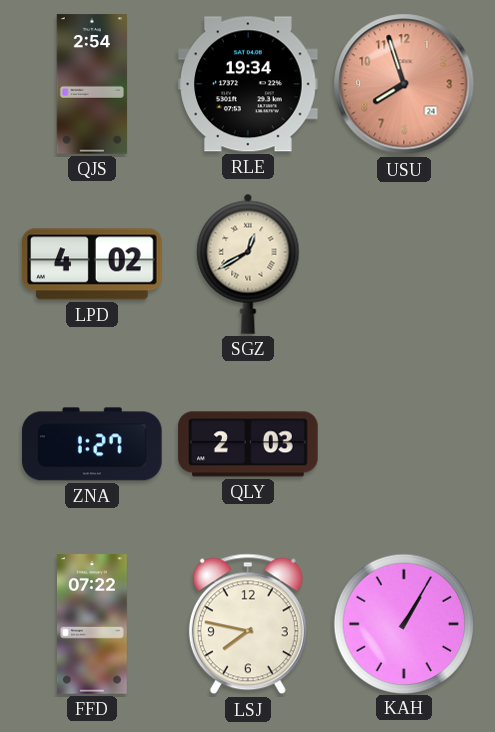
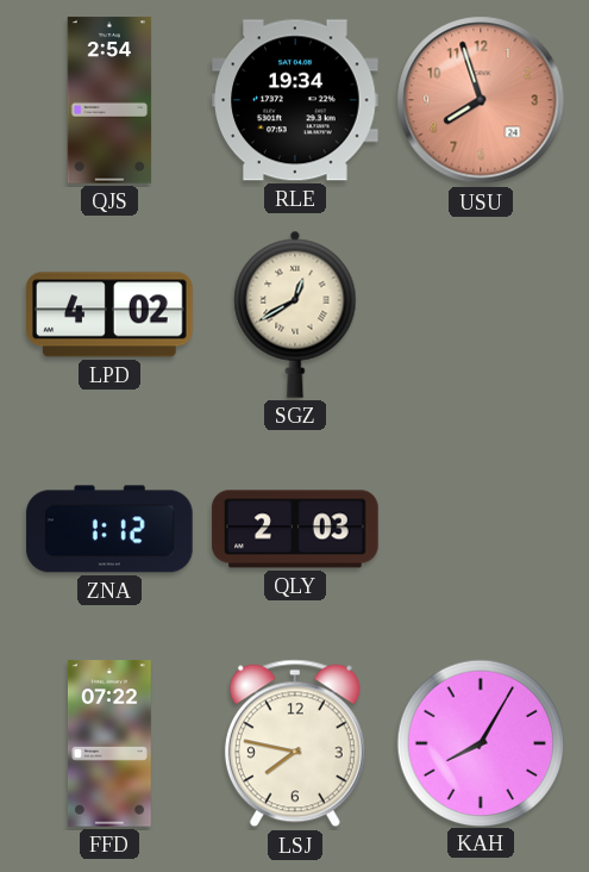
ZNA: 1:27 -> 1:12 (109, 529)
KAH: 1:05 -> 8:05 (480, 742)
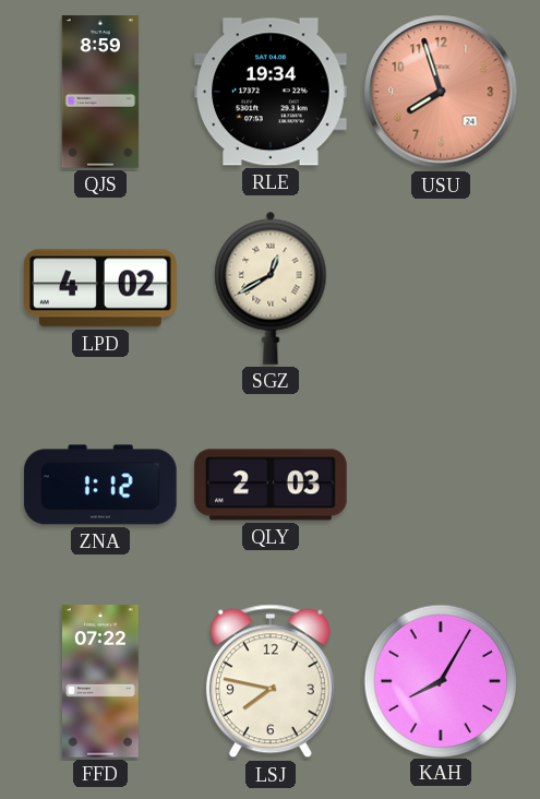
QJS: 2:54 -> 8:59 (100, 92)
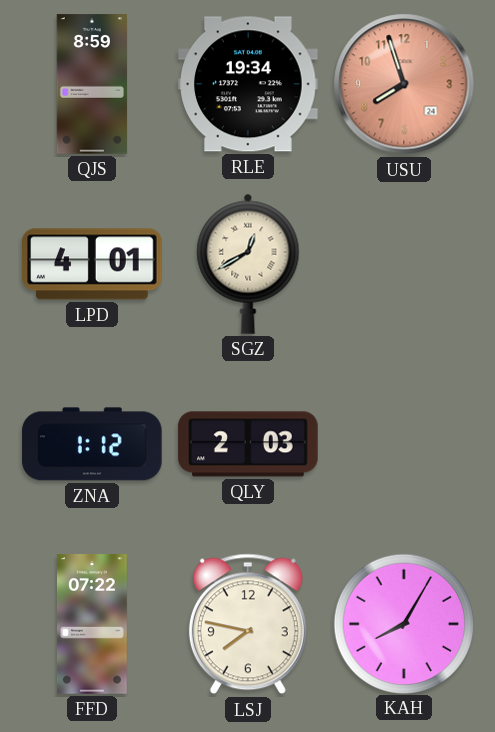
LPD: 4:02 -> 4:01 (92, 264)
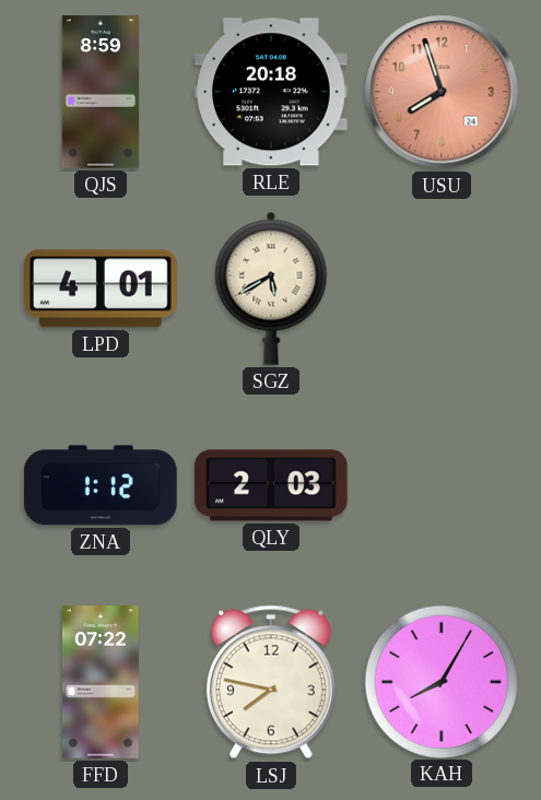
RLE: 19:34 -> 20:18 (271, 92)
SGZ: 12:40 -> 5:40 (271, 289)
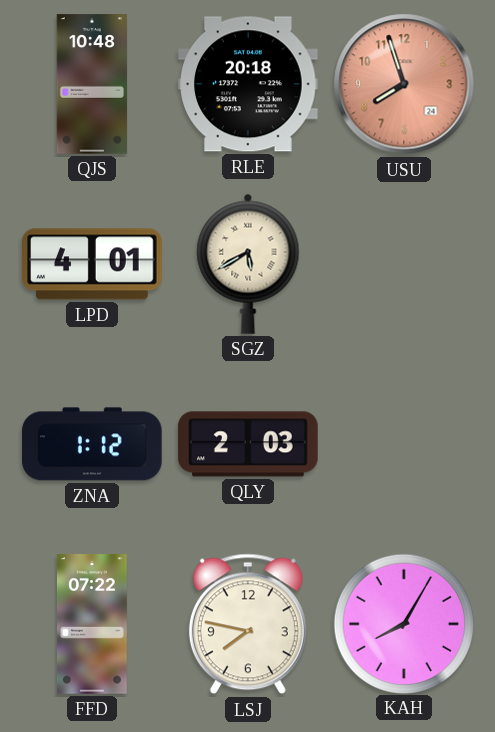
QJS: 8:59 -> 10:48 (92, 84)
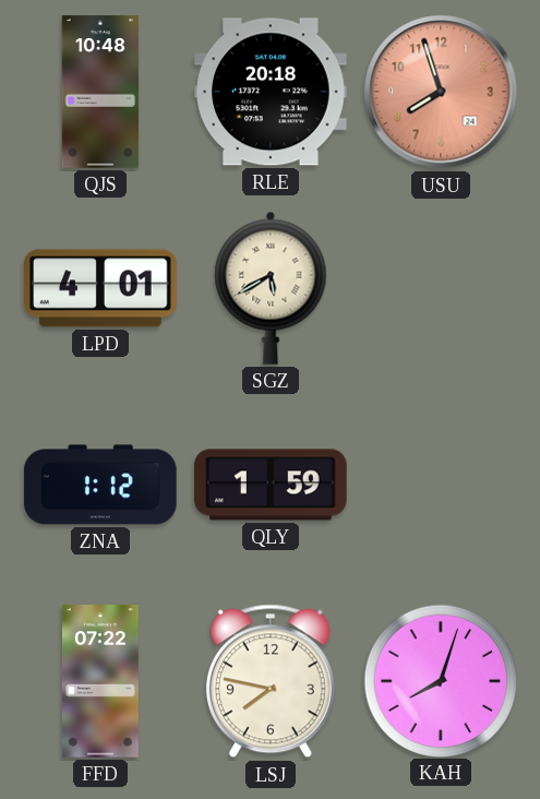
QLY: 2:03 -> 1:59 (271, 485)
KAH: 8:05 -> 8:03 (440, 680)
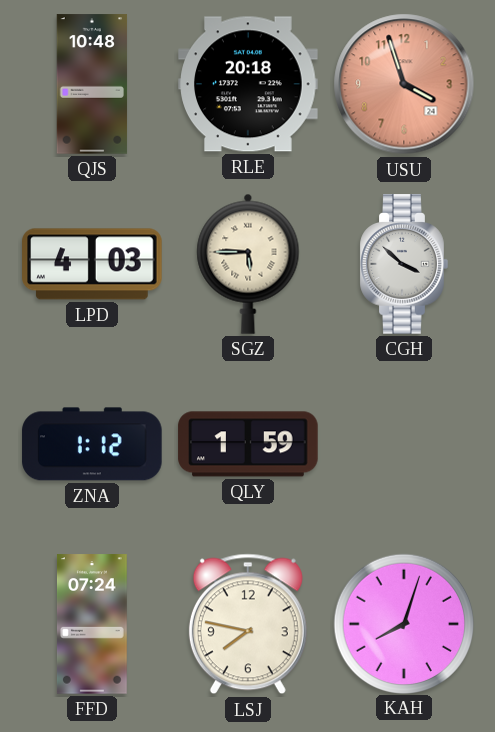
USU: 7:57 -> 3:57 (404, 84)
LPD: 4:01 -> 4:03 (92, 264)
SGZ: 5:40 -> 5:45 (248, 264)
CGH: none -> 3:52 (404, 264)
FFD: 07:22 -> 07:24 (92, 624)
